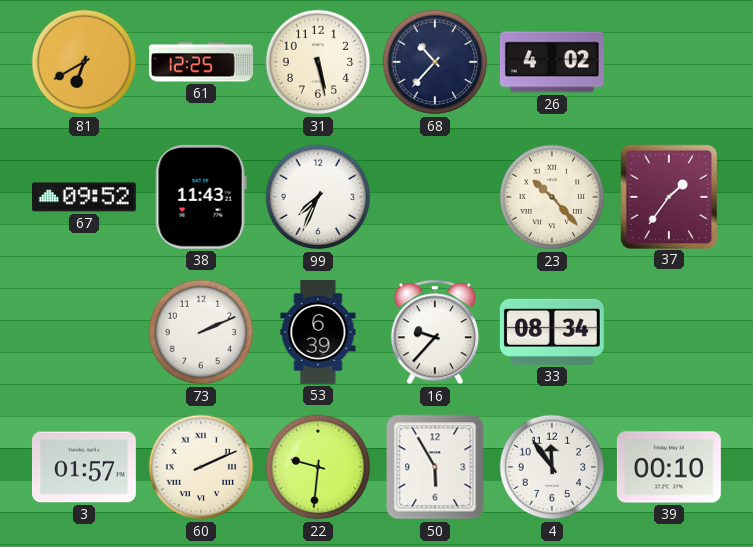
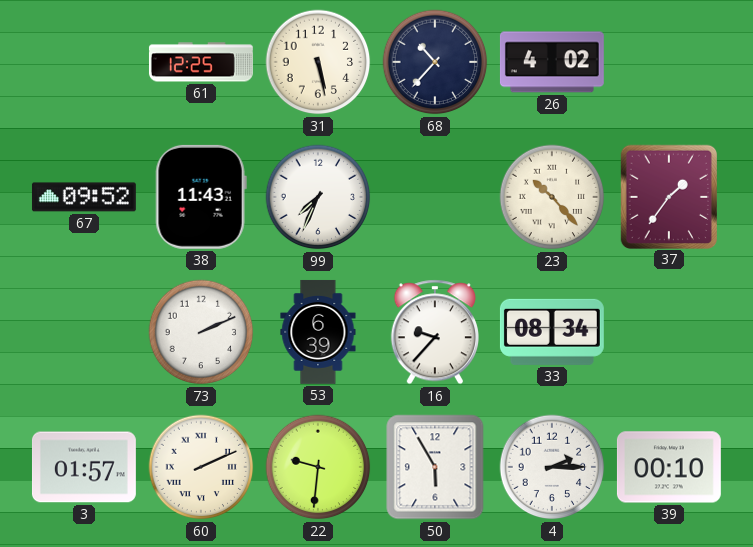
81: 6:40 -> none (84, 62)
4: 11:54 -> 2:15 (552, 467)
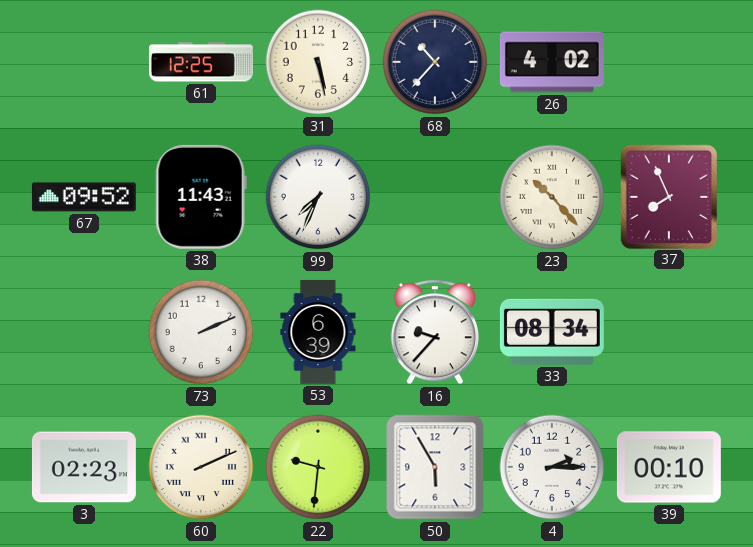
37: 1:36 -> 7:56 (668, 196)
3: 01:57 -> 02:23 (84, 467)
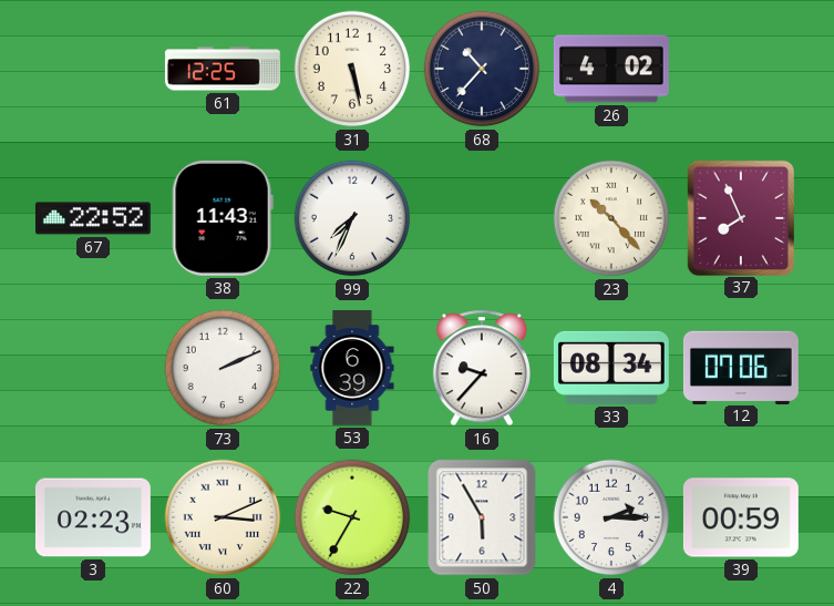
67: 09:52 -> 22:52 (93, 218)
12: none -> 07:06 (741, 367)
60: 2:11 -> 3:11 (223, 517)
22: 9:31 -> 9:35 (352, 517)
39: 00:10 -> 00:59 (741, 517)
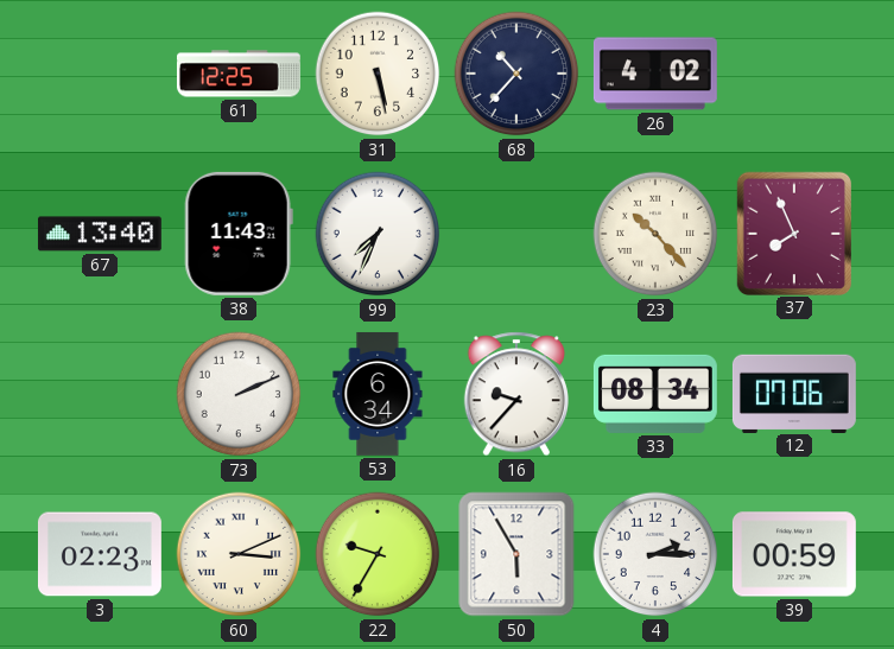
67: 22:52 -> 13:40 (100, 234)
53: 6:39 -> 6:34 (378, 394)
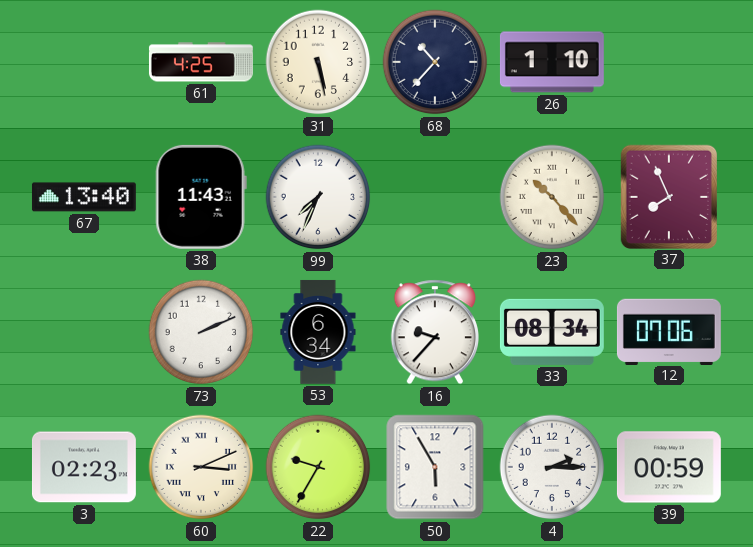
61: 12:25 -> 4:25 (201, 62)
26: 4:02 -> 1:10 (552, 62)
